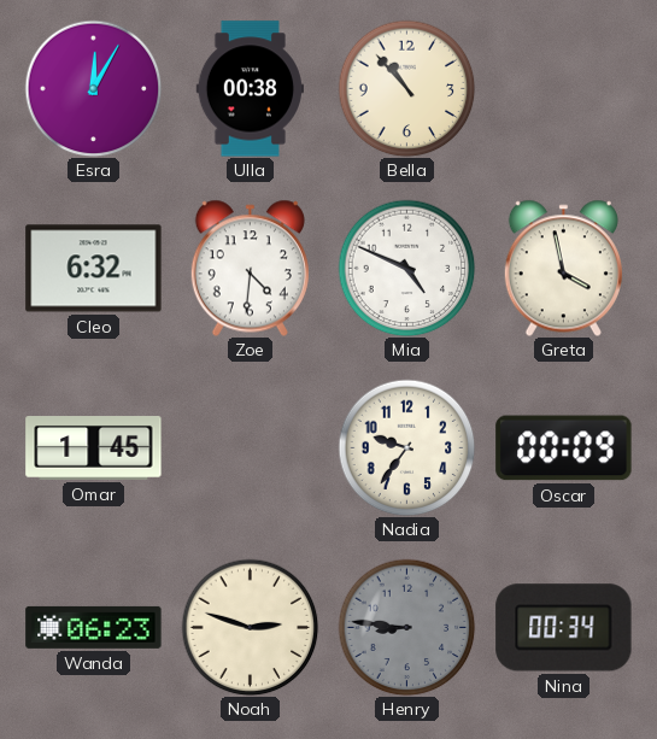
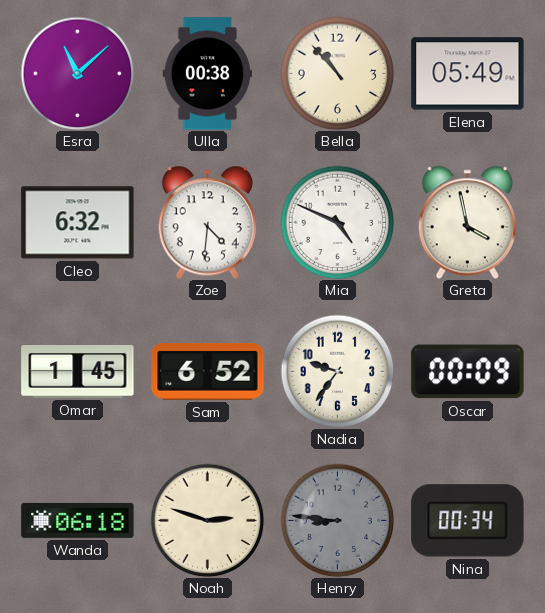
Esra: 12:05 -> 11:08 (77, 73)
Elena: none -> 05:49 (468, 74)
Sam: none -> 6:52 (208, 371)
Wanda: 06:23 -> 06:18 (78, 520)
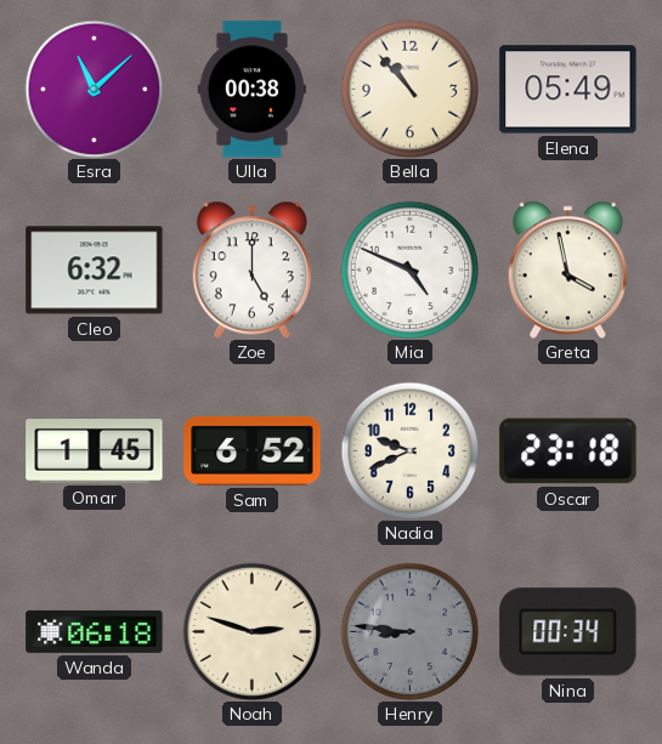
Zoe: 4:31 -> 5:00 (251, 269)
Nadia: 9:36 -> 9:41 (409, 450)
Oscar: 00:09 -> 23:18 (568, 451)
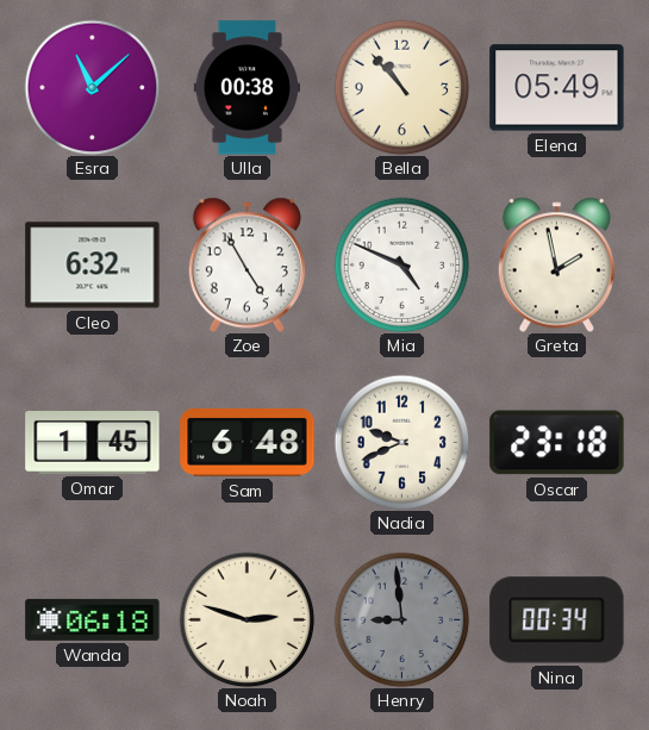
Zoe: 5:00 -> 4:55 (247, 264)
Greta: 3:58 -> 1:58 (556, 264)
Sam: 6:52 -> 6:48 (248, 442)
Henry: 8:46 -> 8:59 (401, 619)
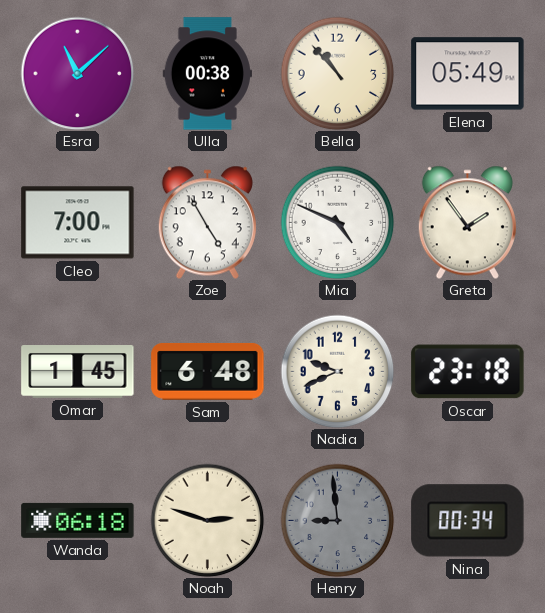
Cleo: 6:32 -> 7:00 (78, 223)
Greta: 1:58 -> 1:54 (467, 222)
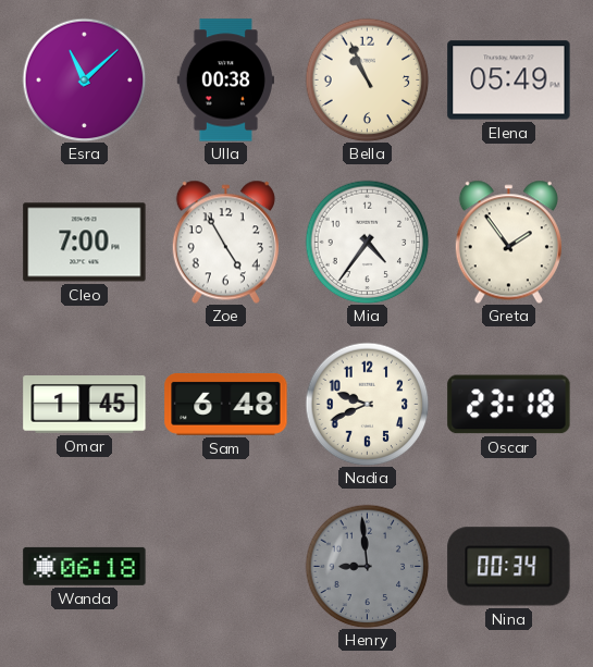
Bella: 10:53 -> 10:56 (367, 79)
Mia: 4:49 -> 4:36 (367, 242)
Noah: 2:48 -> none (207, 520)
